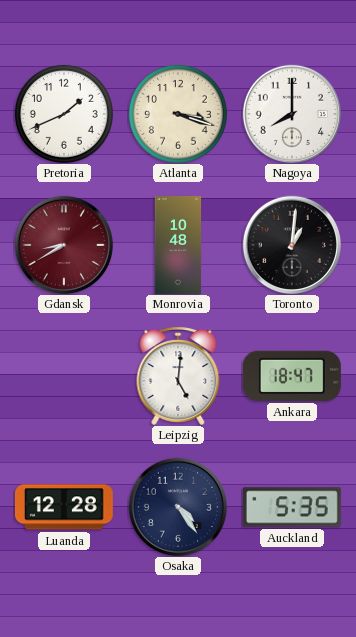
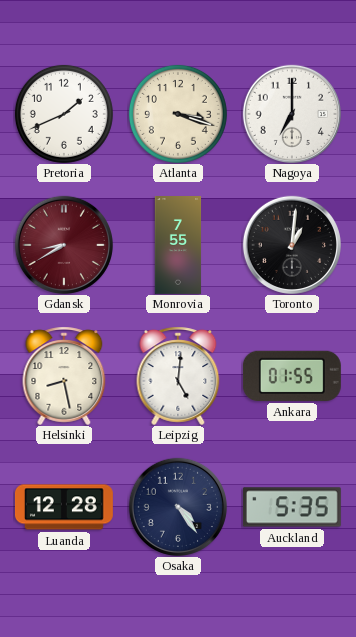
Nagoya: 8:00 -> 7:00 (292, 114)
Monrovia: 10:48 -> 7:55 (178, 246)
Helsinki: none -> 8:28 (64, 376)
Ankara: 18:47 -> 01:55 (292, 376)
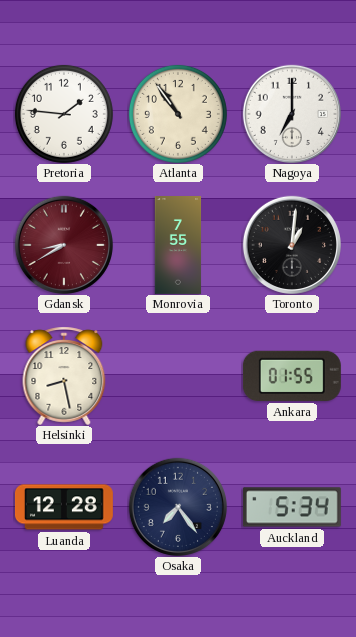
Pretoria: 1:41 -> 1:46 (64, 114)
Atlanta: 3:18 -> 10:54 (178, 114)
Leipzig: 5:01 -> none (178, 376)
Osaka: 4:24 -> 7:24 (178, 507)
Auckland: 5:35 -> 5:34 (292, 507)
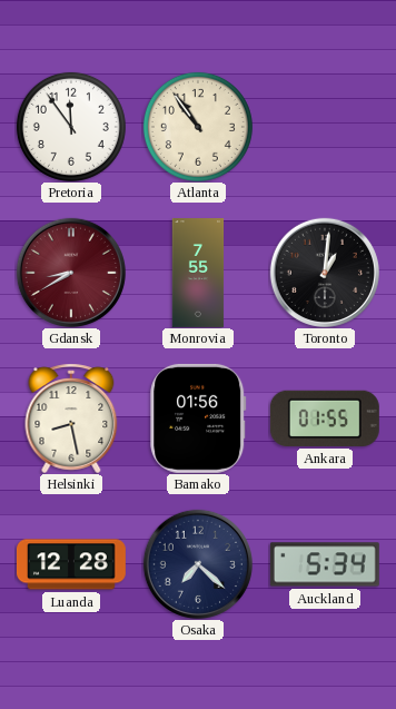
Pretoria: 1:46 -> 11:54 (71, 127)
Nagoya: 7:00 -> none (292, 114)
Bamako: none -> 01:56 (198, 418)
Osaka: 7:24 -> 7:22 (198, 564)
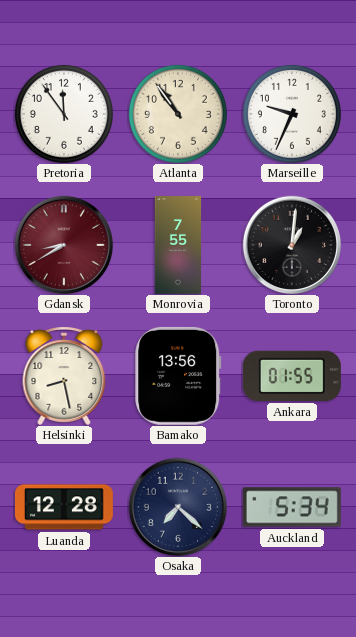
Marseille: none -> 9:34 (292, 114)
Bamako: 01:56 -> 13:56 (178, 376)
